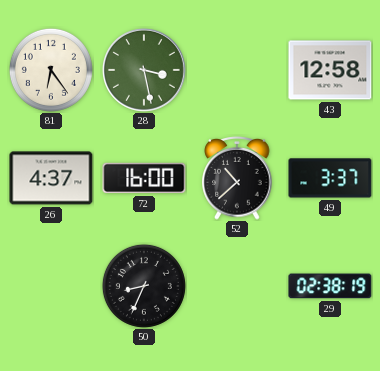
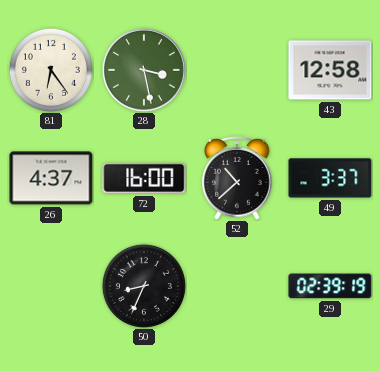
29: 02:38 -> 02:39 (330, 286)
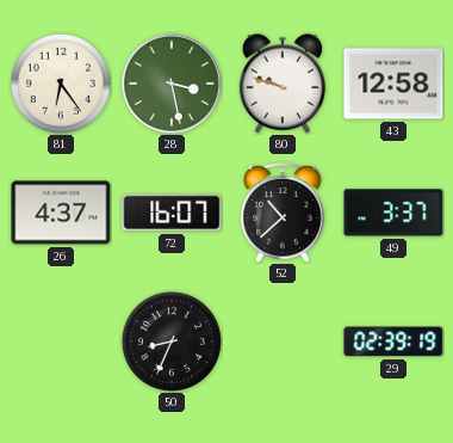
80: none -> 9:48 (283, 84)
72: 16:00 -> 16:07 (172, 213)
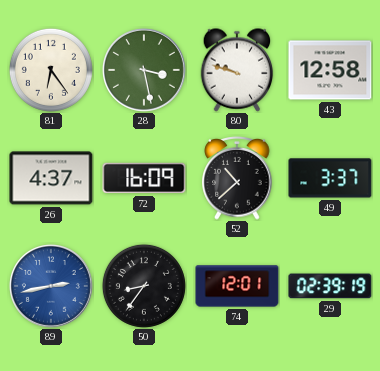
72: 16:07 -> 16:09 (144, 178)
89: none -> 2:43 (51, 286)
50: 8:34 -> 8:36 (144, 286)
74: none -> 12:01 (237, 286)
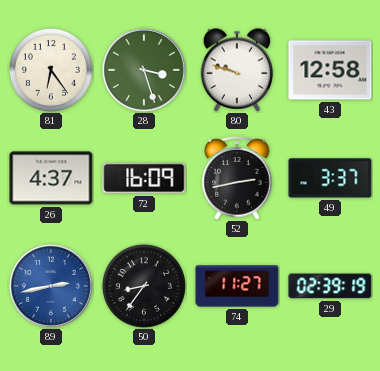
28: 3:28 -> 3:27 (144, 70)
52: 10:38 -> 2:43 (237, 178)
74: 12:01 -> 11:27 (237, 286)
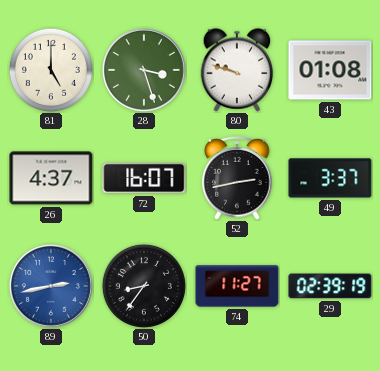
81: 6:24 -> 5:00 (51, 70)
43: 12:58 -> 01:08 (330, 70)
72: 16:09 -> 16:07 (144, 178)
